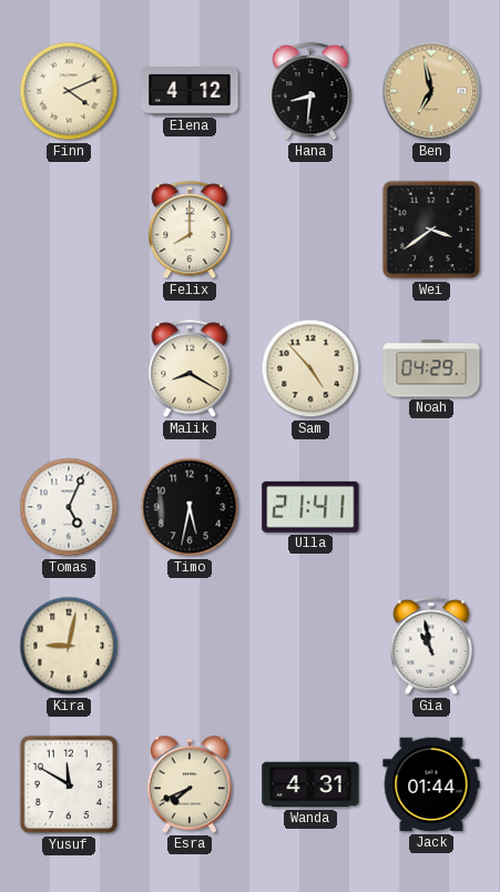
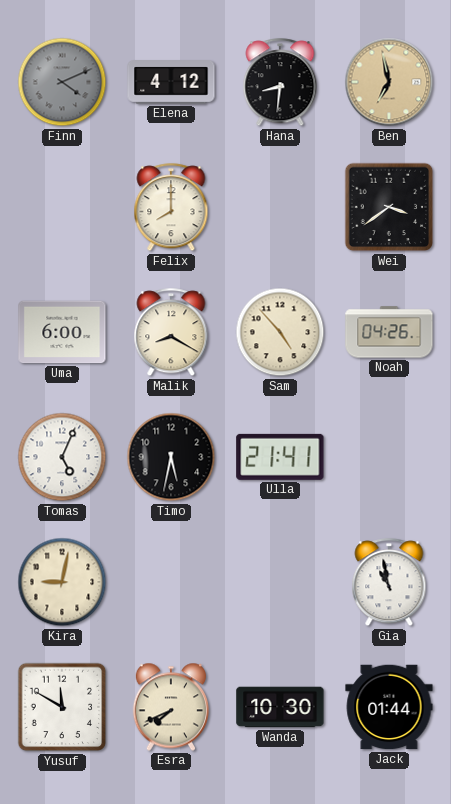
Finn dial: cream -> grey (62, 82)
Uma: none -> 6:00 (62, 332)
Noah: 04:29 -> 04:26 (389, 332)
Wanda: 4:31 -> 10:30 (280, 707)
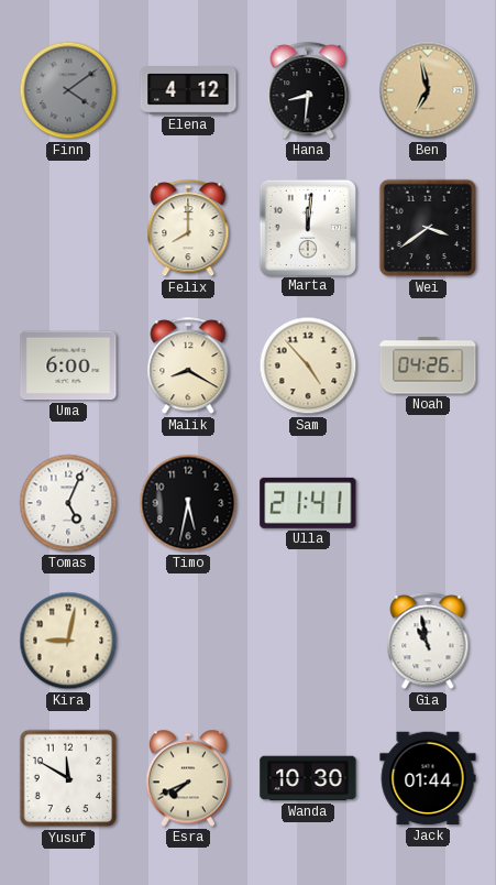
Finn: 4:11 -> 4:09 (68, 90)
Marta: none -> 12:01 (307, 227)
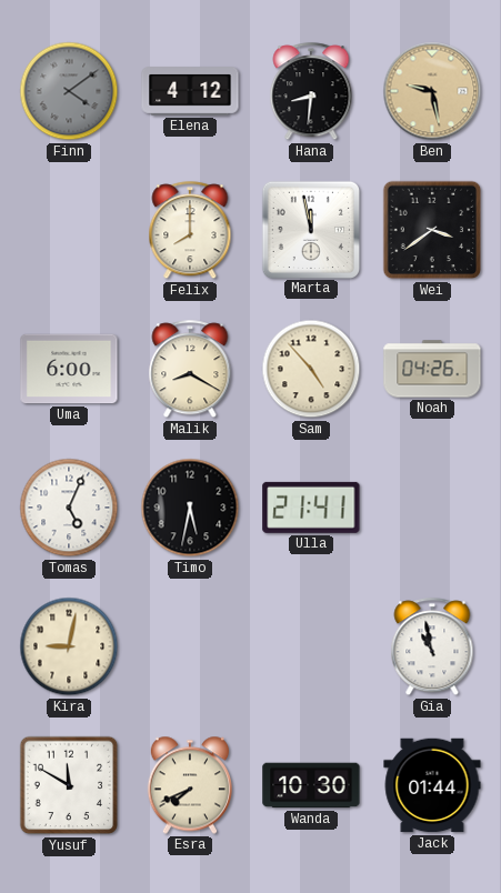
Ben: 6:58 -> 9:28 (432, 91)
Marta: 12:01 -> 11:58 (310, 229)
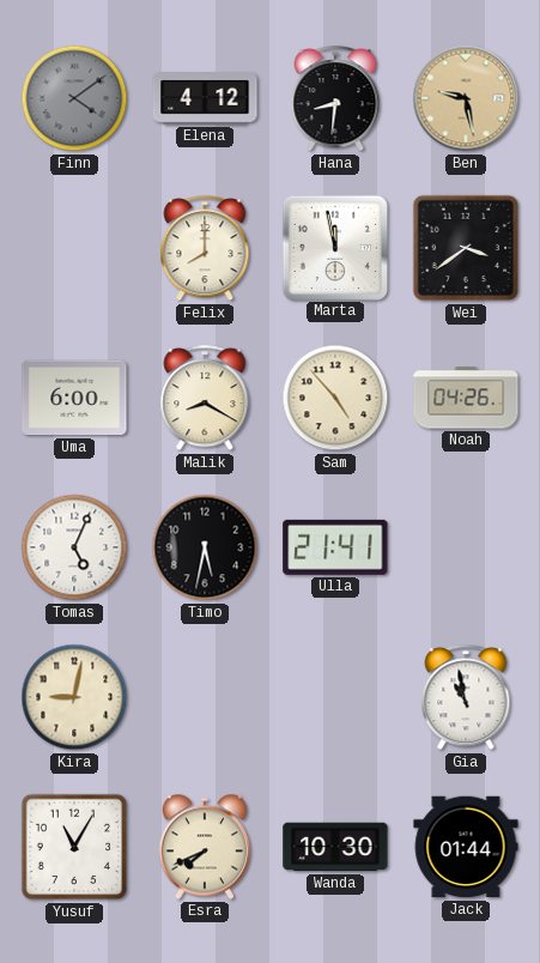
Yusuf: 11:50 -> 11:05 (74, 847)
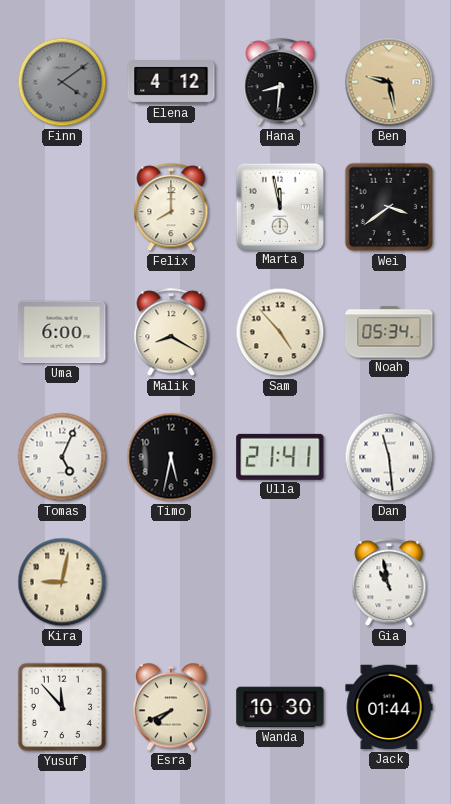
Noah: 04:26 -> 05:34 (389, 332)
Dan: none -> 11:29 (389, 457)
Yusuf: 11:05 -> 11:53 (62, 707)
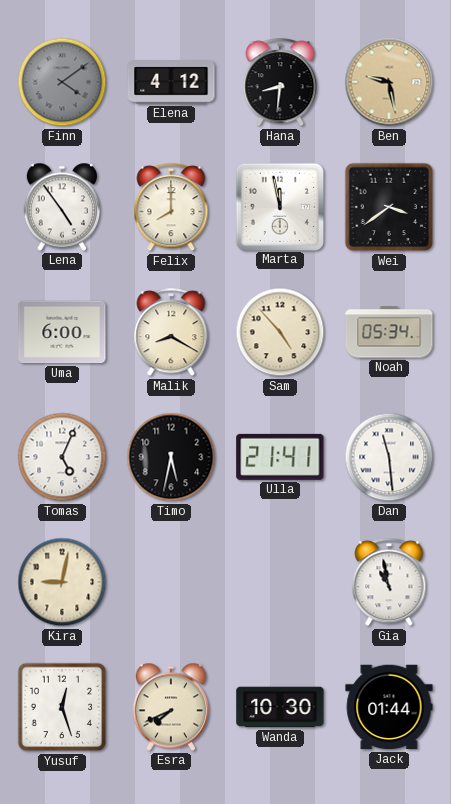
Lena: none -> 4:54 (61, 207)
Yusuf: 11:53 -> 12:27 (62, 707)
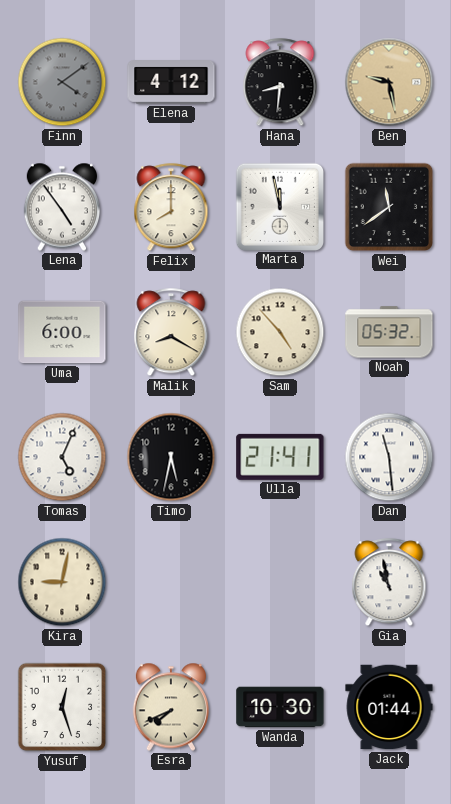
Wei: 3:39 -> 11:39 (389, 207)
Noah: 05:34 -> 05:32 (389, 332)
